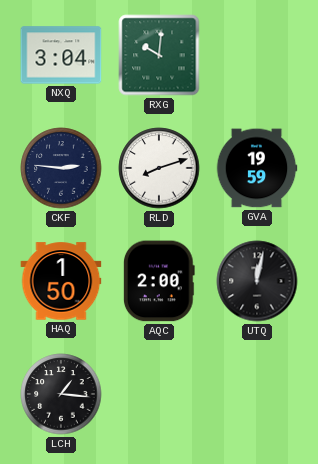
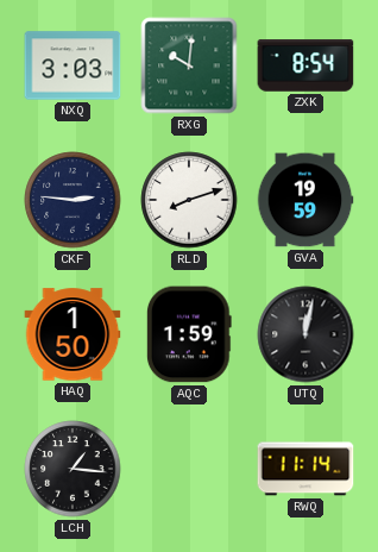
NXQ: 3:04 -> 3:03 (73, 65)
ZXK: none -> 8:54 (305, 65)
AQC: 2:00 -> 1:59 (189, 334)
RWQ: none -> 11:14 (305, 469)
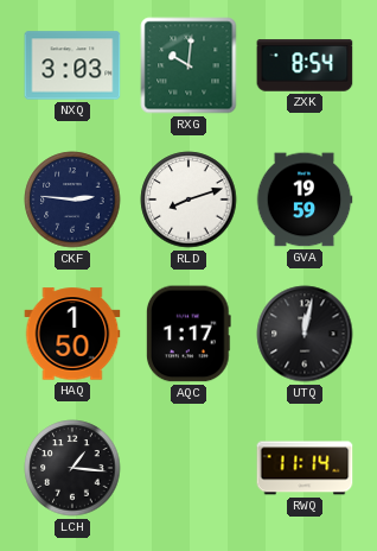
AQC: 1:59 -> 1:17 (188, 334)
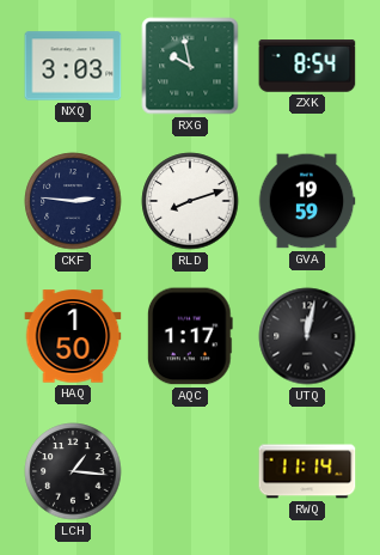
RXG: 10:01 -> 9:58 (190, 66)
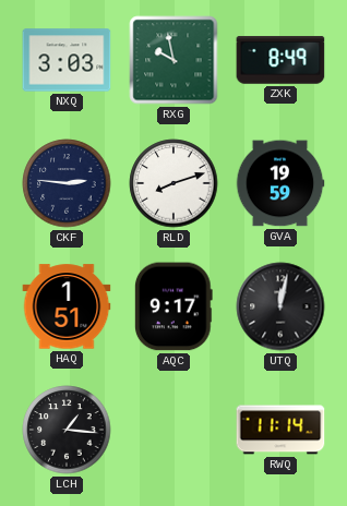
ZXK: 8:54 -> 8:49 (280, 60)
HAQ: 1:50 -> 1:51 (67, 306)
AQC: 1:17 -> 9:17 (174, 306)
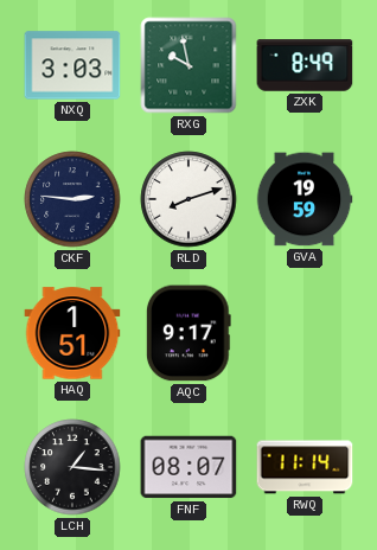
UTQ: 12:02 -> none (280, 306)
FNF: none -> 08:07 (188, 467)
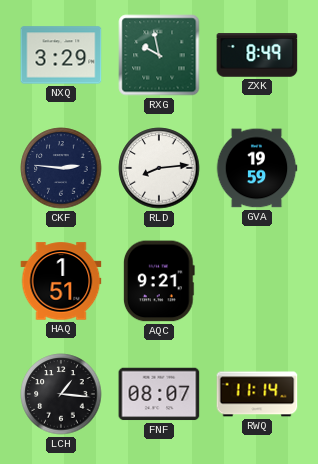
NXQ: 3:03 -> 3:29 (61, 55)
RLD: 8:12 -> 8:14 (159, 168)
AQC: 9:17 -> 9:21 (159, 281)
